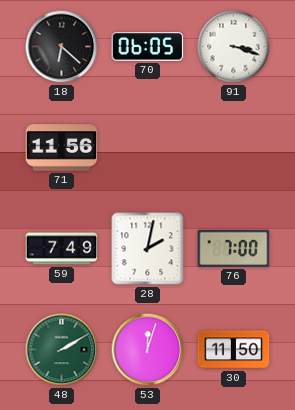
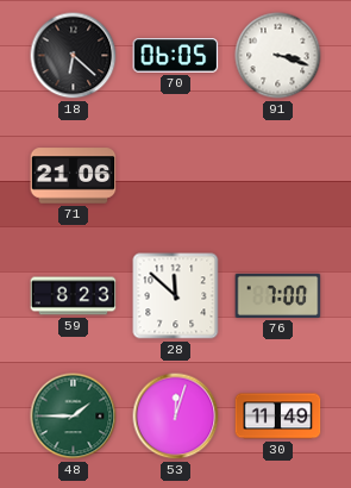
71: 11:56 -> 21:06 (74, 176)
59: 7:49 -> 8:23 (74, 296)
28: 2:02 -> 11:52 (176, 296)
48: 2:10 -> 1:45 (74, 417)
30: 11:50 -> 11:49 (278, 417)
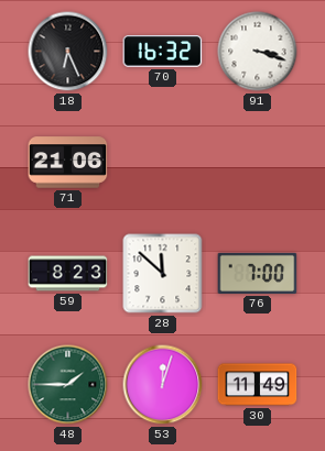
18: 6:22 -> 6:26 (68, 52)
70: 06:05 -> 16:32 (163, 52)
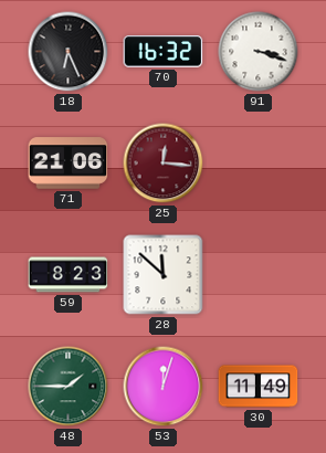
25: none -> 12:16 (164, 164)
76: 7:00 -> none (258, 273)
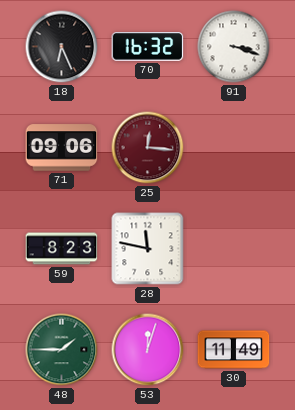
71: 21:06 -> 09:06 (62, 148)
28: 11:52 -> 11:47 (148, 249)
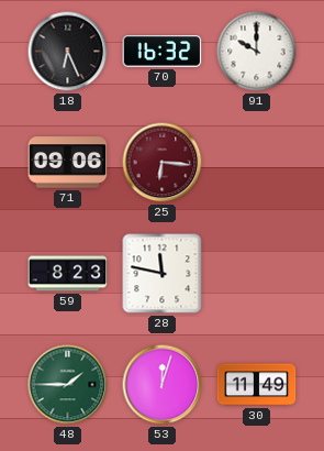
91: 3:18 -> 10:00 (257, 52)
25: 12:16 -> 6:16 (163, 163)
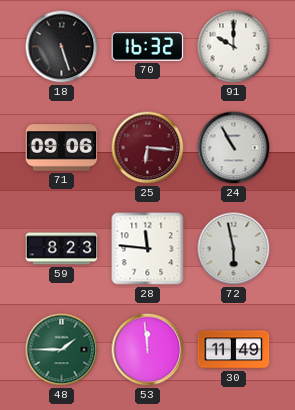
18: 6:26 -> 5:27 (62, 47)
24: none -> 10:55 (234, 148)
28: 11:47 -> 11:46 (148, 249)
72: none -> 5:58 (234, 249)
53: 12:03 -> 11:59 (148, 350)
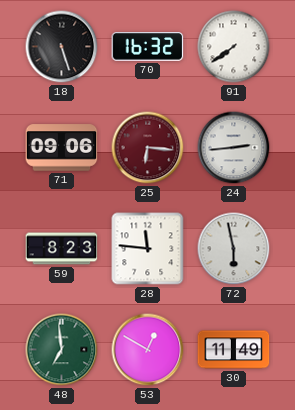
91: 10:00 -> 7:39 (234, 47)
24: 10:55 -> 2:44 (234, 148)
48: 1:45 -> 6:59 (62, 350)
53: 11:59 -> 12:50 (148, 350)
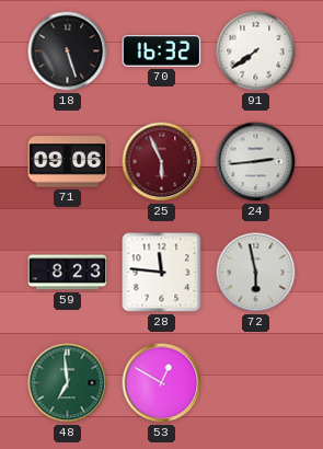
25: 6:16 -> 5:56 (162, 162)
30: 11:49 -> none (234, 350)
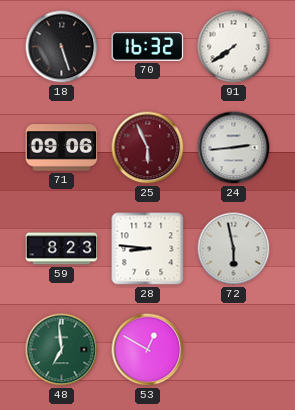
28: 11:46 -> 8:46 (148, 249)
